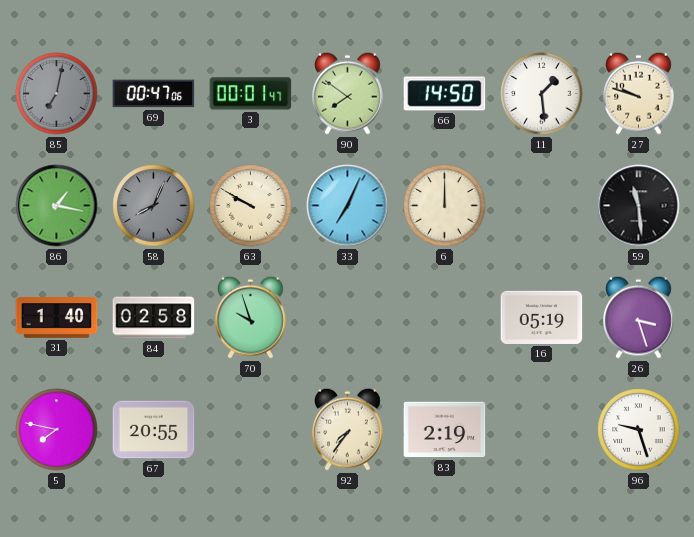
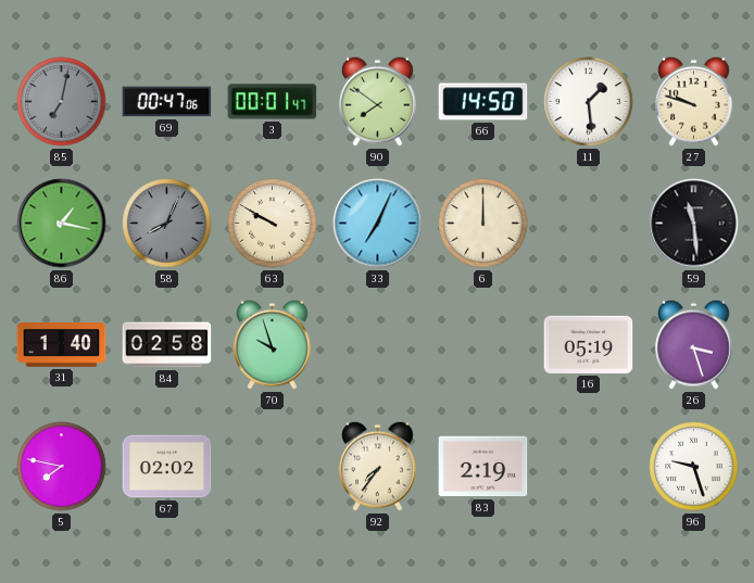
67: 20:55 -> 02:02 (167, 467)
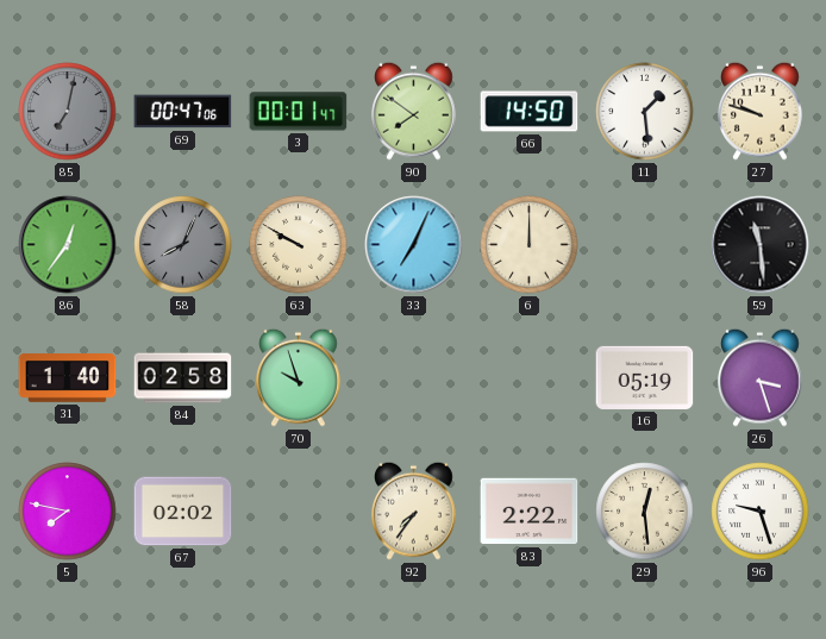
86: 1:17 -> 12:36 (68, 245)
83: 2:19 -> 2:22 (530, 512)
29: none -> 12:29 (645, 512)
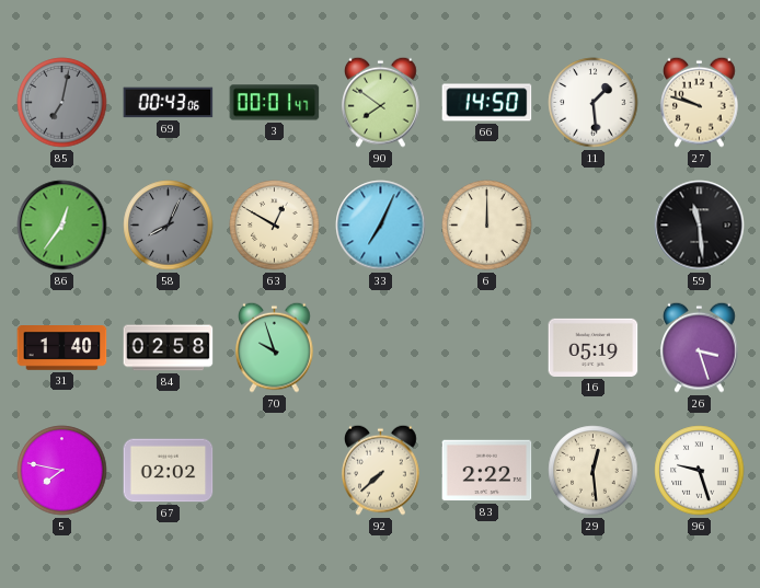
69: 00:47 -> 00:43 (169, 103)
63: 9:50 -> 12:50 (275, 226)
92: 7:36 -> 7:38 (381, 470)
